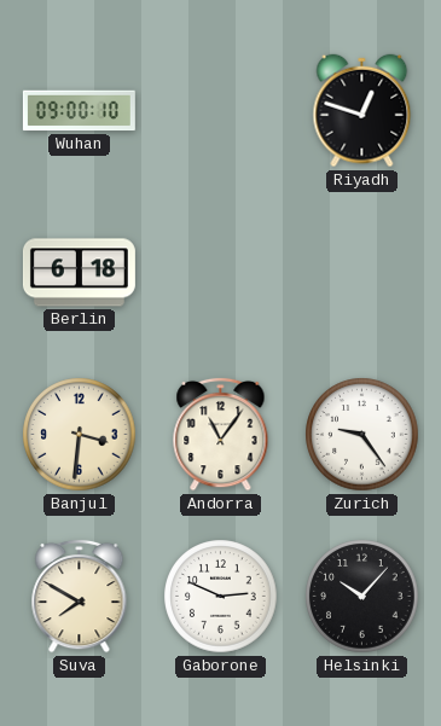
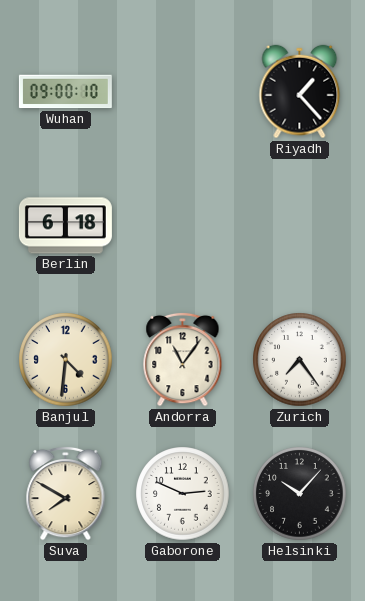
Riyadh: 12:48 -> 1:23 (300, 92)
Banjul: 3:31 -> 4:31 (66, 360)
Zurich: 9:24 -> 7:24 (300, 360)
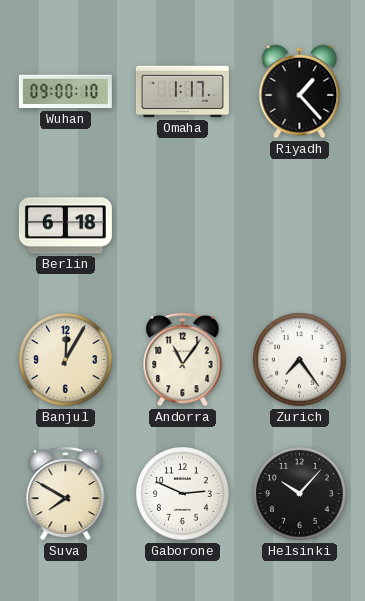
Omaha: none -> 1:17 (182, 92)
Banjul: 4:31 -> 12:05 (66, 360)
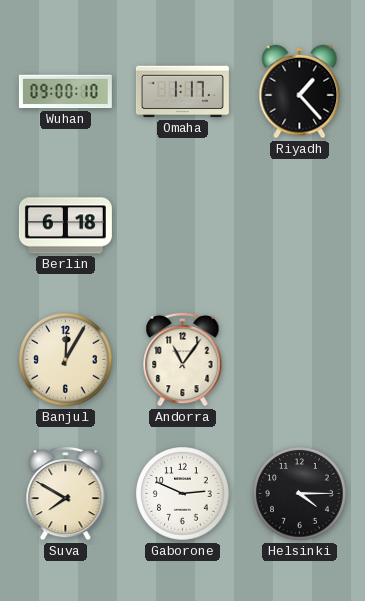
Zurich: 7:24 -> none (300, 360)
Helsinki: 10:07 -> 4:15 (300, 494)
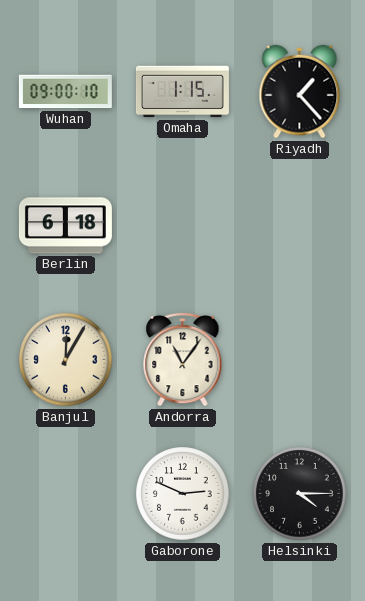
Omaha: 1:17 -> 1:15 (182, 92)
Suva: 7:50 -> none (66, 493)
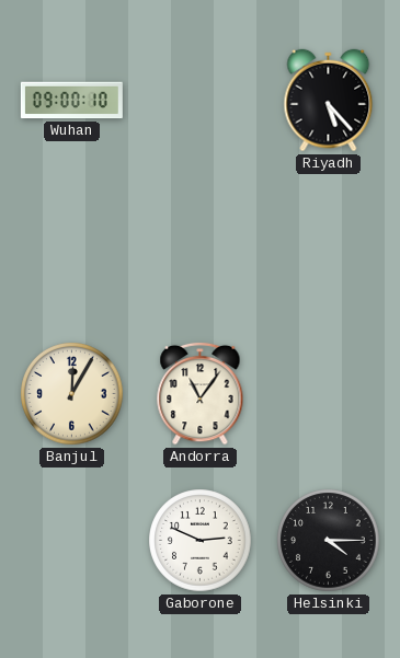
Omaha: 1:15 -> none (182, 92)
Riyadh: 1:23 -> 5:23 (329, 101)
Berlin: 6:18 -> none (65, 226)
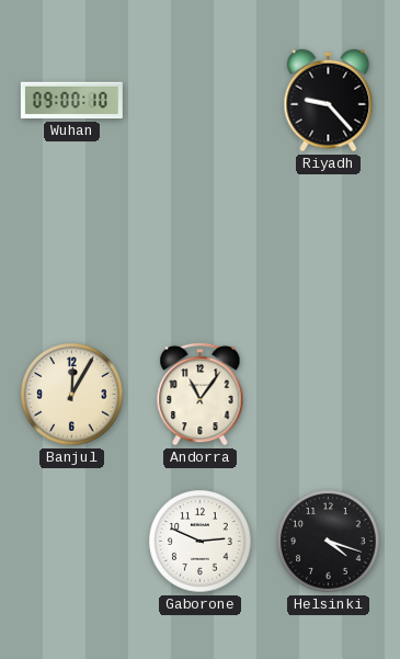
Riyadh: 5:23 -> 9:23 (329, 101)
Helsinki: 4:15 -> 4:18 (329, 542)
